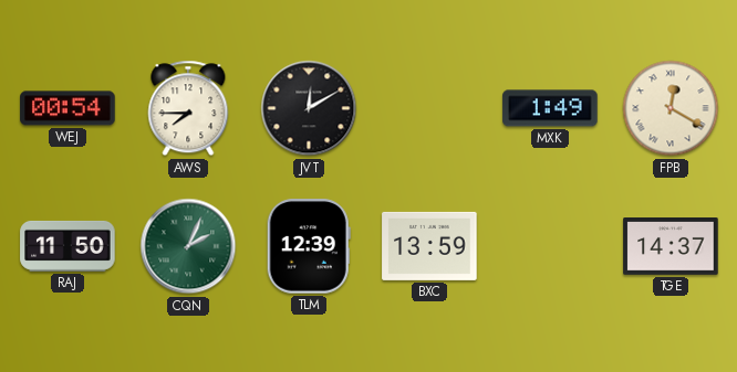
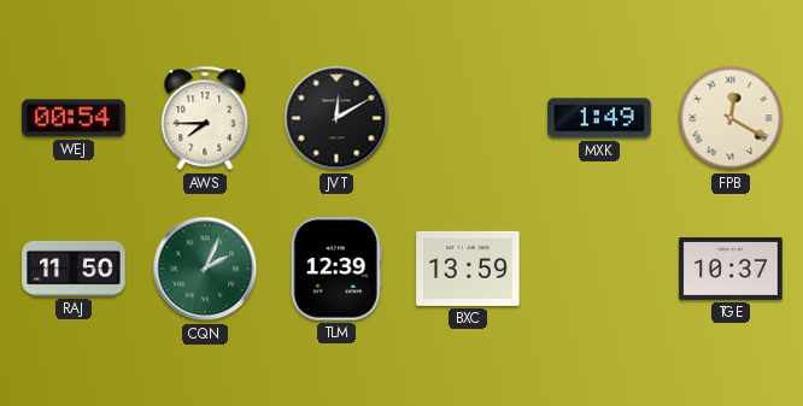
TGE: 14:37 -> 10:37 (731, 270)
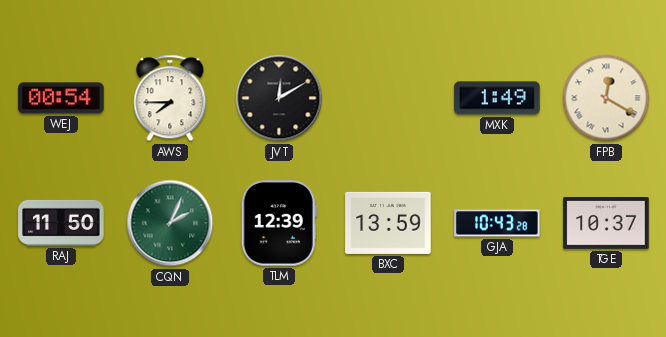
GJA: none -> 10:43 (497, 223)
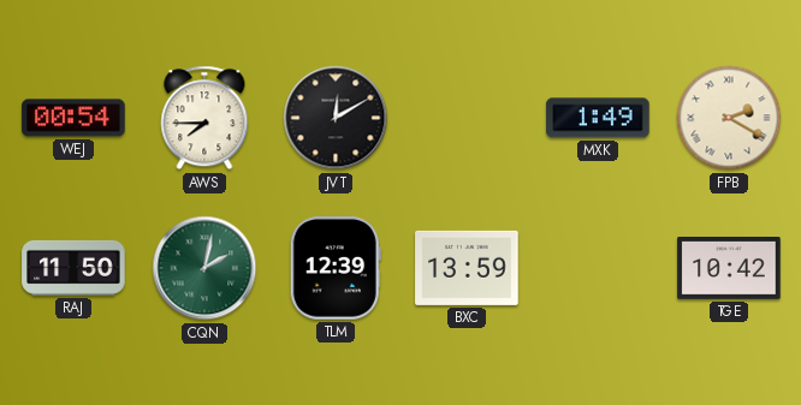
FPB: 12:20 -> 2:20 (729, 118)
CQN: 2:04 -> 2:02 (204, 268)
GJA: 10:43 -> none (497, 223)
TGE: 10:37 -> 10:42 (729, 269)
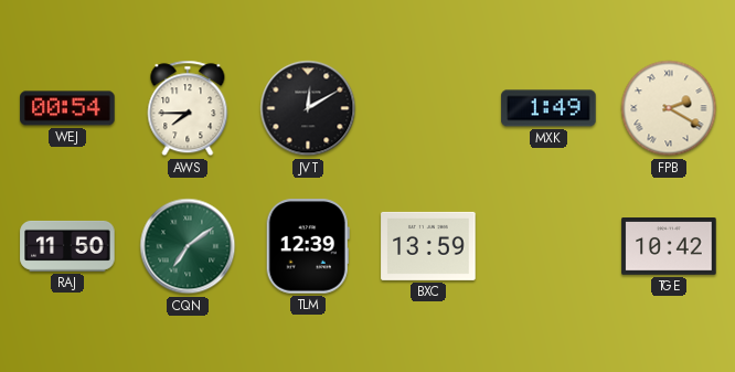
CQN: 2:02 -> 7:09 (188, 246)
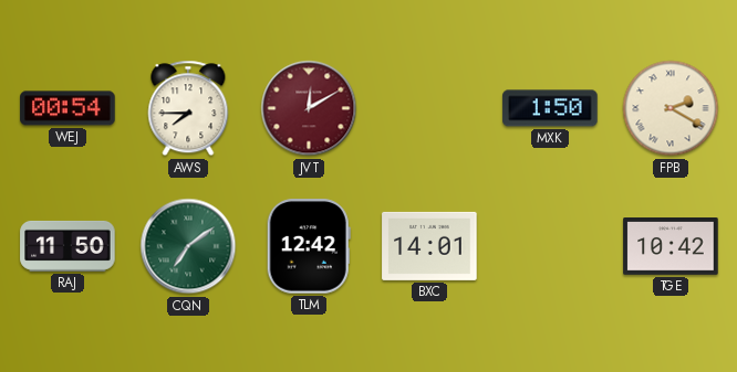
JVT dial: black -> burgundy (309, 108)
MXK: 1:49 -> 1:50 (550, 108)
TLM: 12:39 -> 12:42 (309, 246)
BXC: 13:59 -> 14:01 (429, 246)
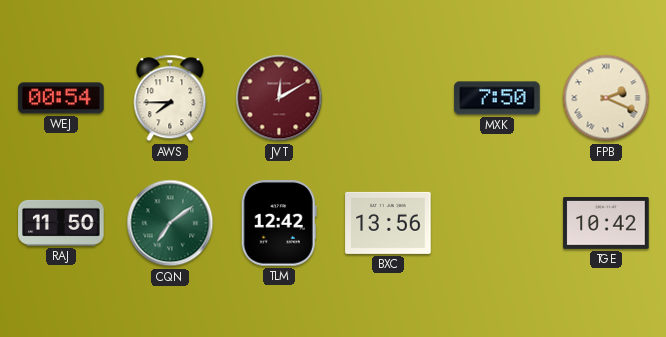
MXK: 1:50 -> 7:50 (497, 98)
FPB: 2:20 -> 2:19 (606, 98)
BXC: 14:01 -> 13:56 (388, 223)
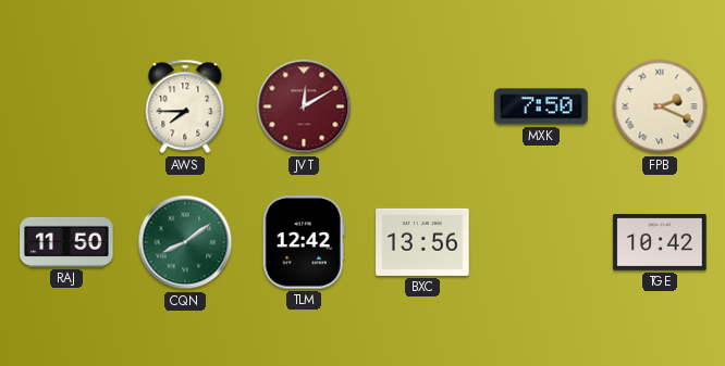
WEJ: 00:54 -> none (61, 98)
CQN: 7:09 -> 8:09 (185, 242)
